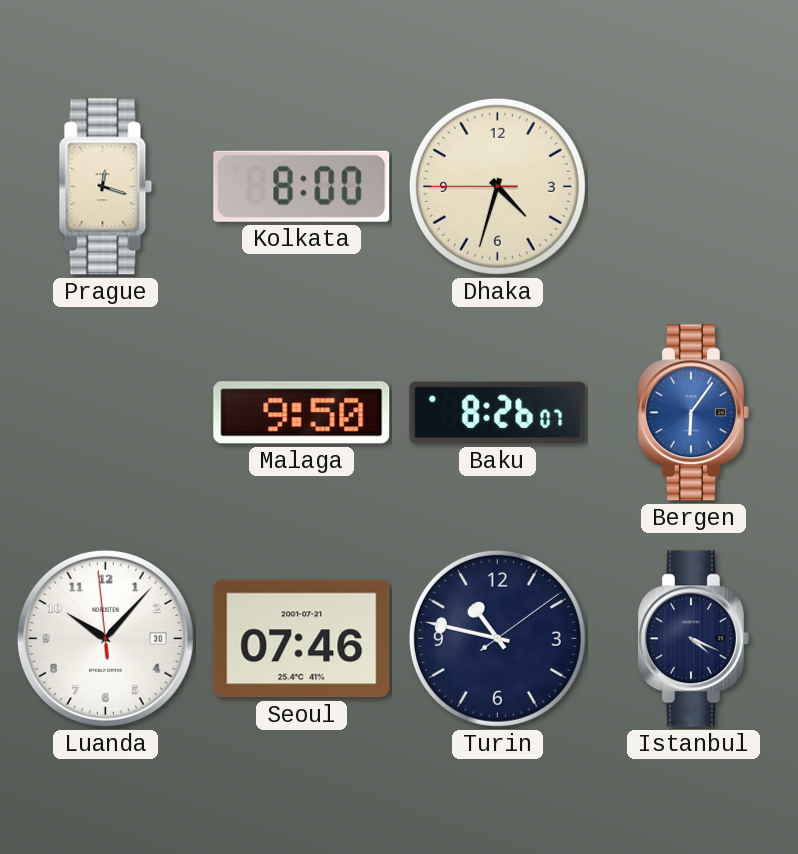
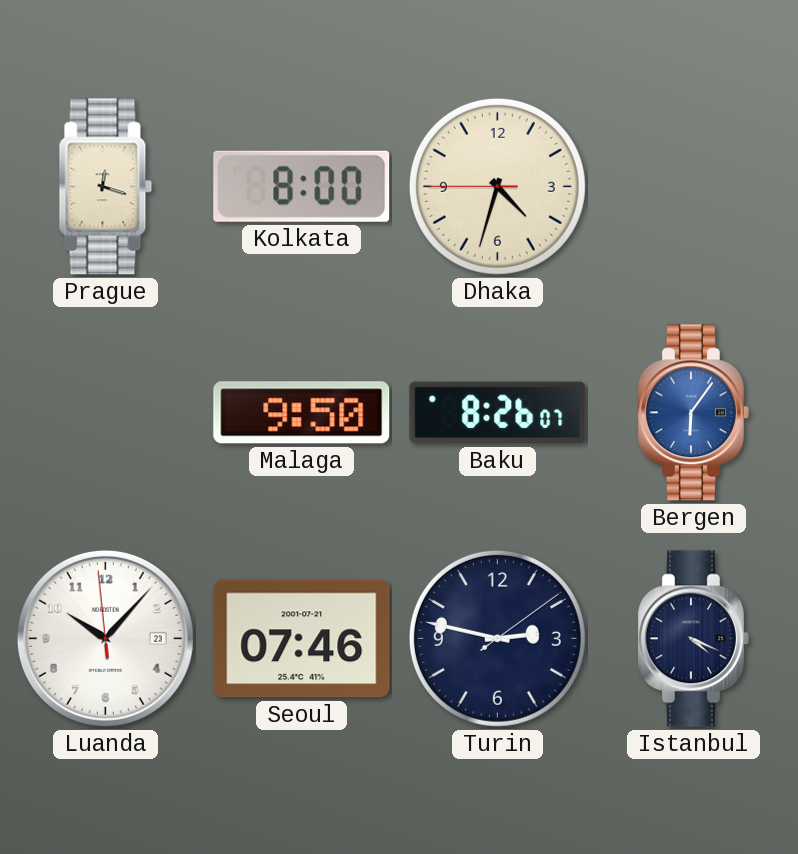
Luanda date: 30 -> 23 (105, 638)
Turin: 10:47 -> 2:47 (497, 638)
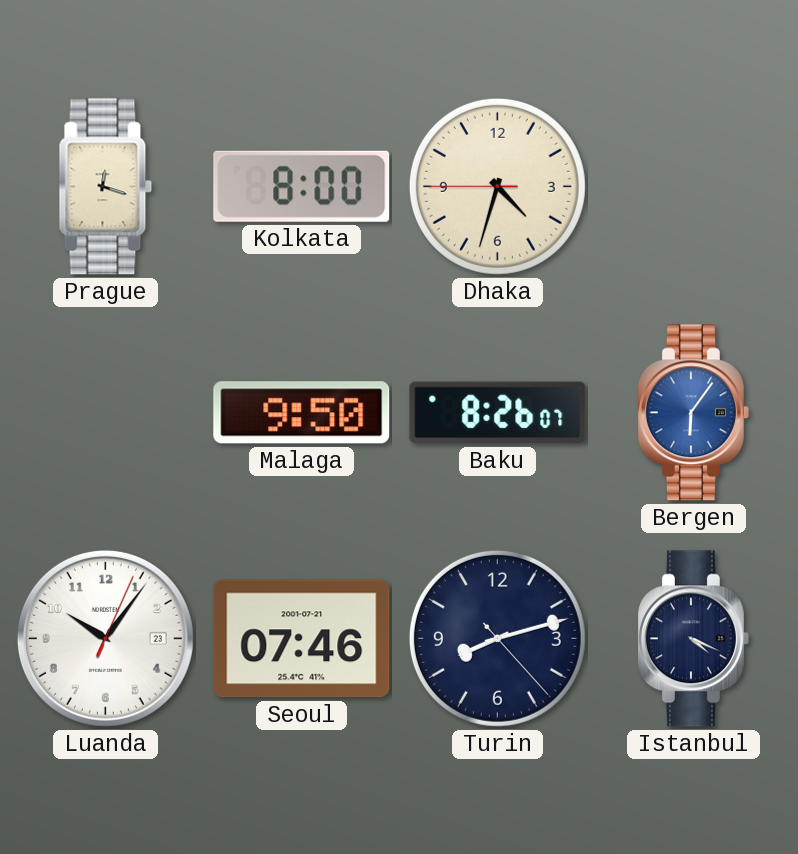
Luanda: 10:06:59 -> 10:06:04 (105, 638)
Turin: 2:47 -> 8:12 (497, 638)
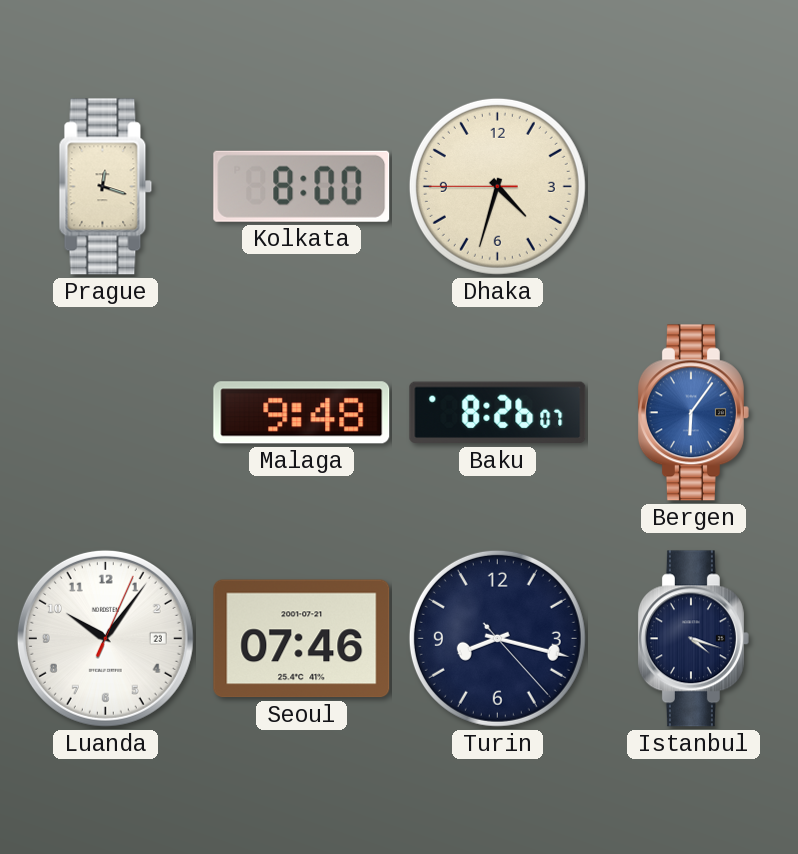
Malaga: 9:50 -> 9:48 (302, 413)
Turin: 8:12 -> 8:17 (497, 638)
Istanbul: 4:19 -> 4:18 (693, 639)
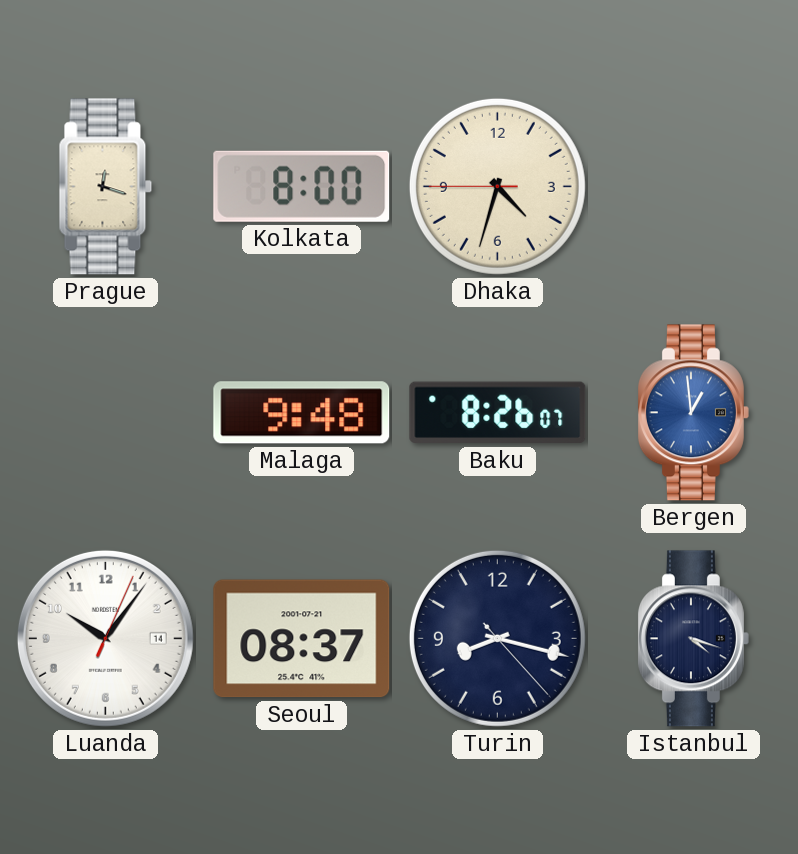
Bergen: 6:06 -> 12:59 (693, 413)
Luanda date: 23 -> 14 (105, 638)
Seoul: 07:46 -> 08:37 (302, 639)
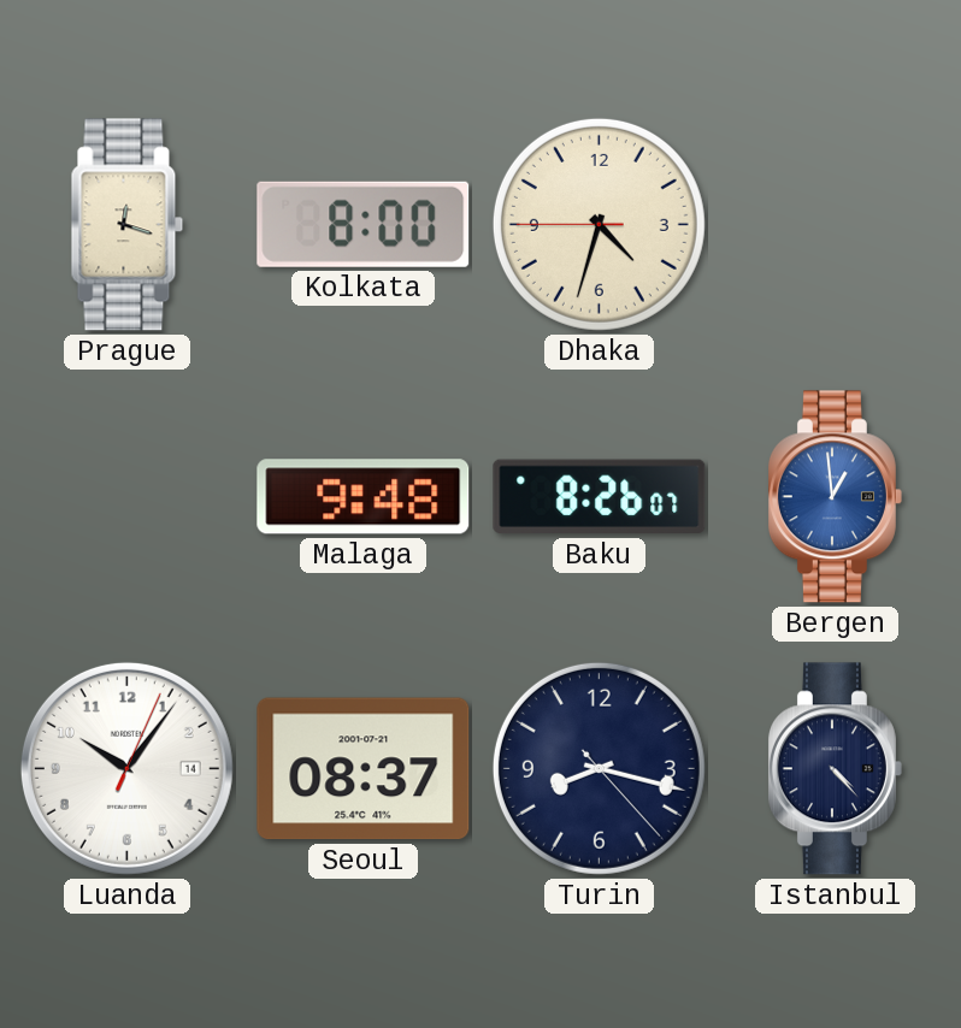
Istanbul: 4:18 -> 4:23 (835, 769)
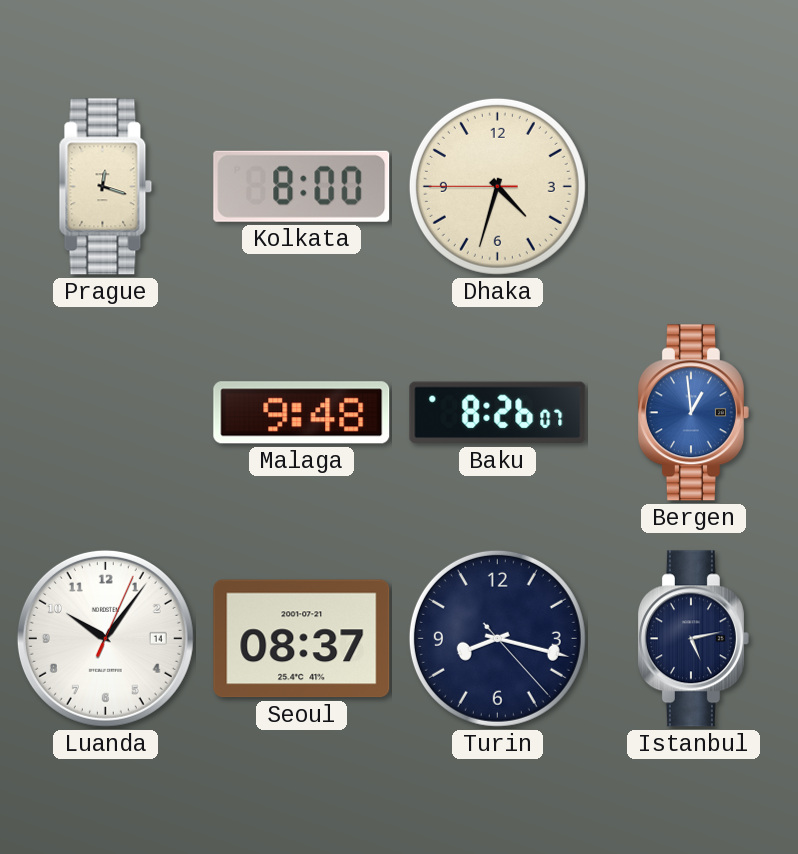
Istanbul: 4:23 -> 5:13 (693, 639)
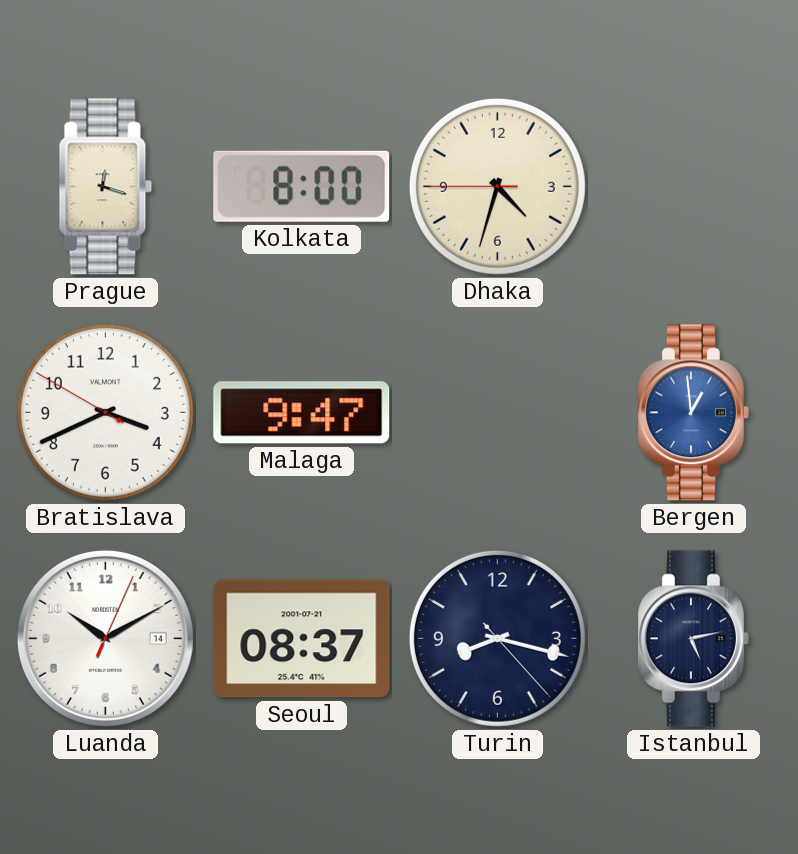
Bratislava: none -> 3:40 (105, 412)
Malaga: 9:48 -> 9:47 (302, 413)
Baku: 8:26 -> none (498, 413)
Luanda: 10:06 -> 10:10 (105, 638)
